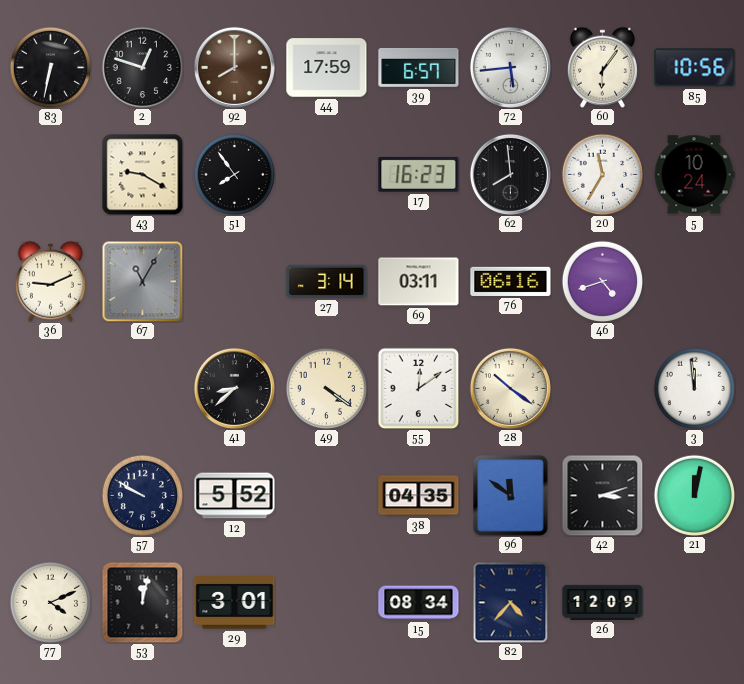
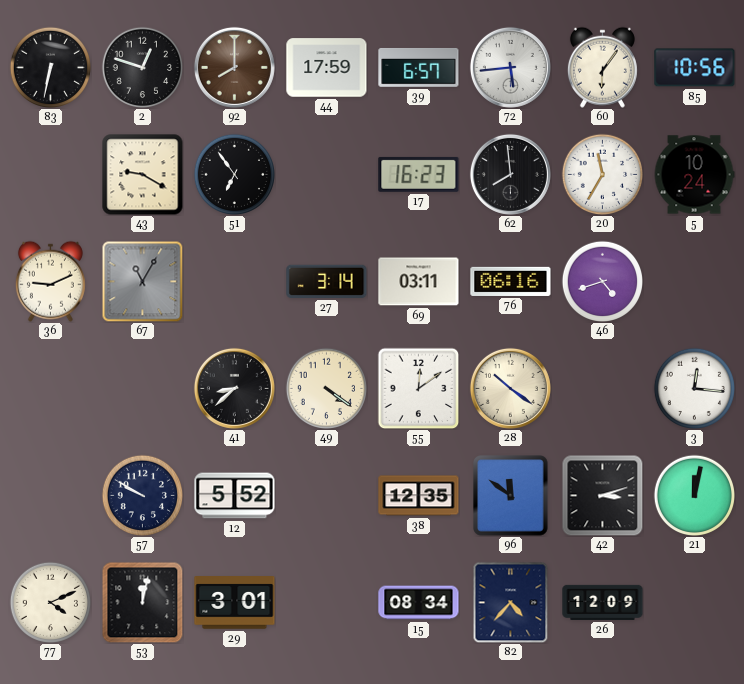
51: 7:54 -> 6:54 (234, 174)
3: 11:59 -> 12:16 (694, 388)
38: 04:35 -> 12:35 (419, 496)
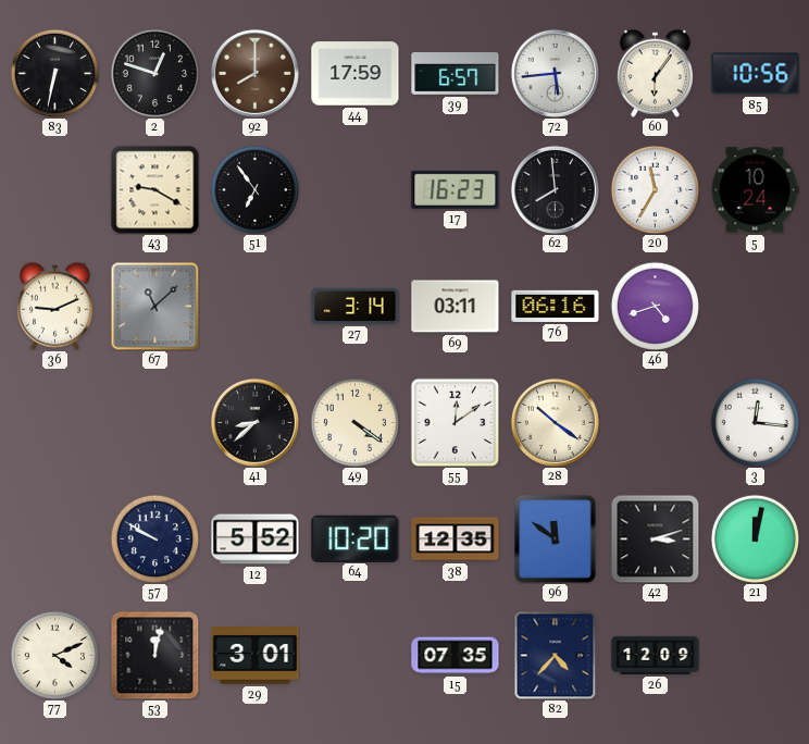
67: 11:05 -> 11:08 (154, 306)
64: none -> 10:20 (356, 538)
15: 08:34 -> 07:35 (456, 656)
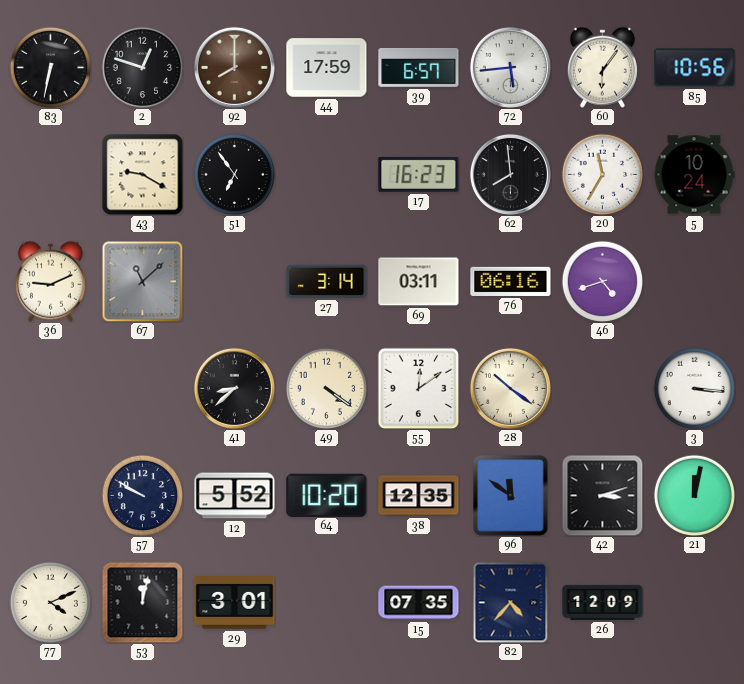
3: 12:16 -> 3:16 (694, 388)
